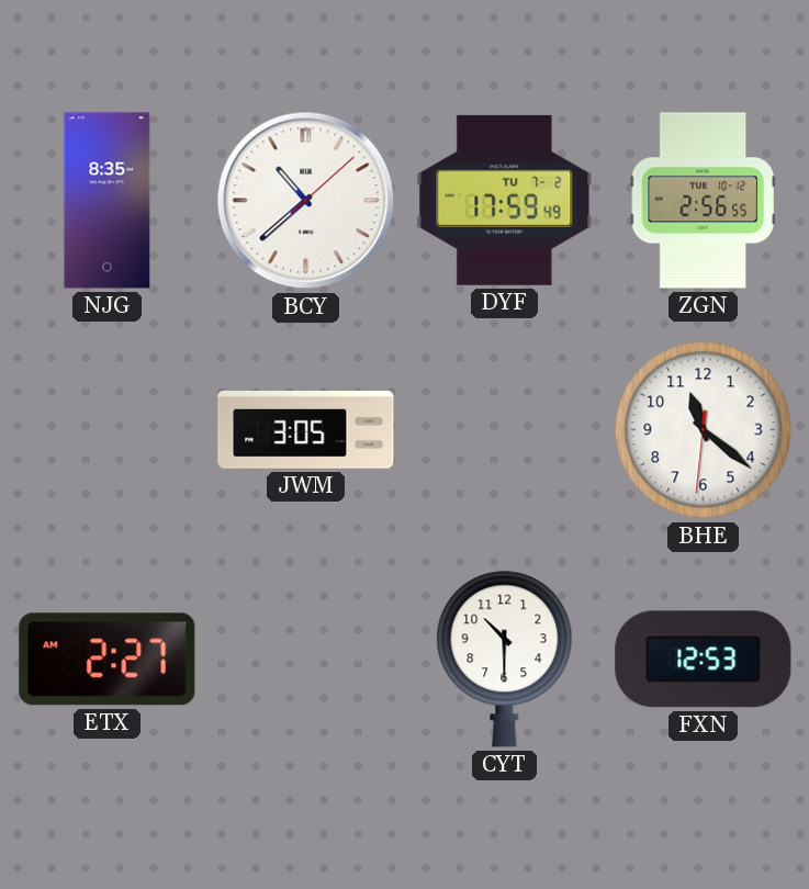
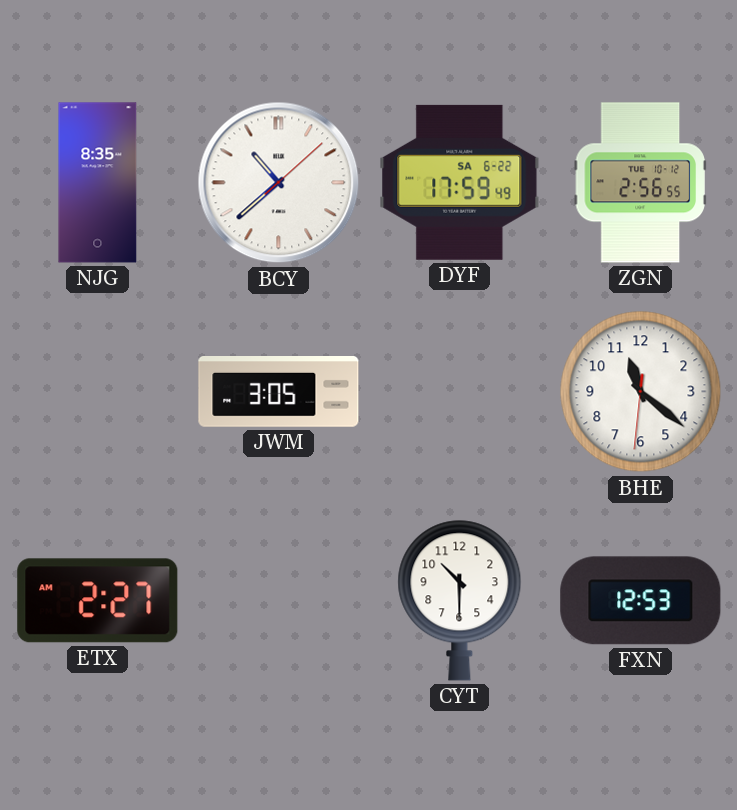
DYF date: TU 7-2 -> SA 6-22 (460, 182)
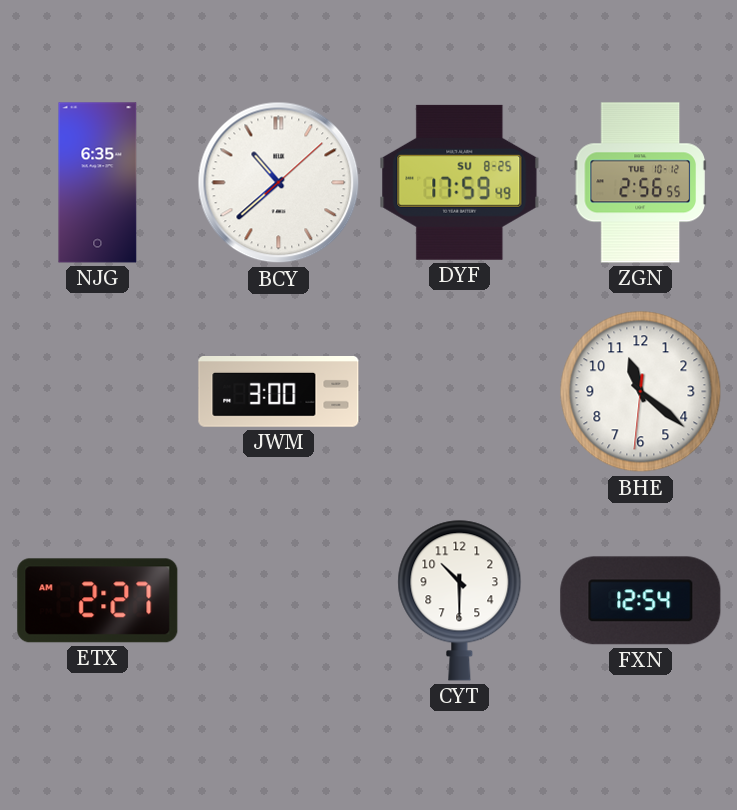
NJG: 8:35 -> 6:35 (98, 183)
DYF date: SA 6-22 -> SU 8-25 (460, 182)
JWM: 3:05 -> 3:00 (279, 392)
FXN: 12:53 -> 12:54 (641, 601)
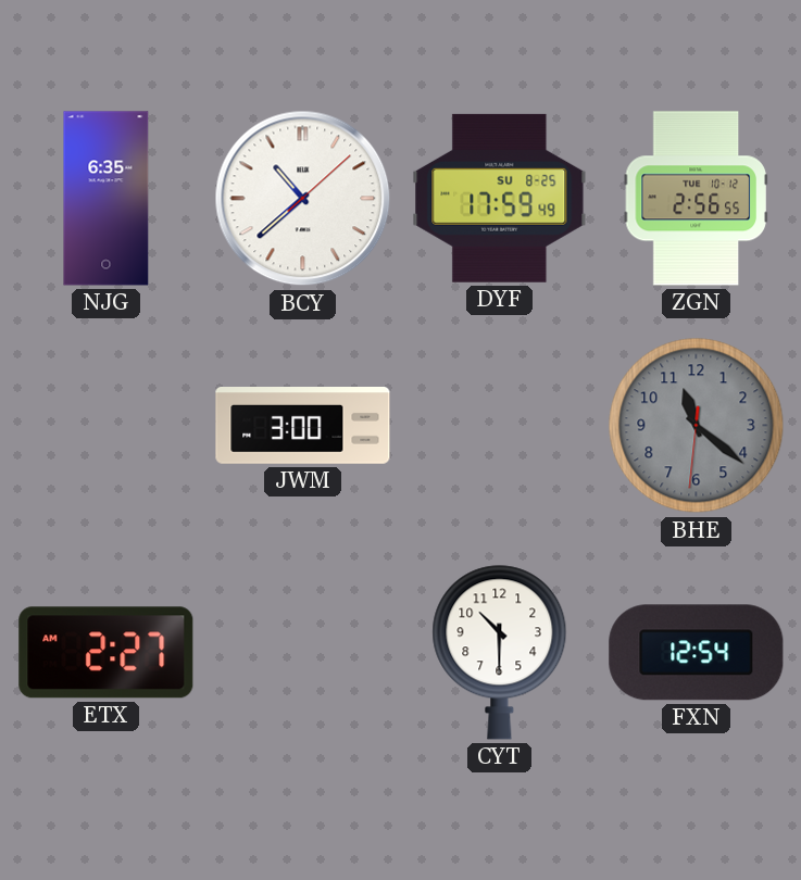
BHE dial: white -> grey (697, 426)
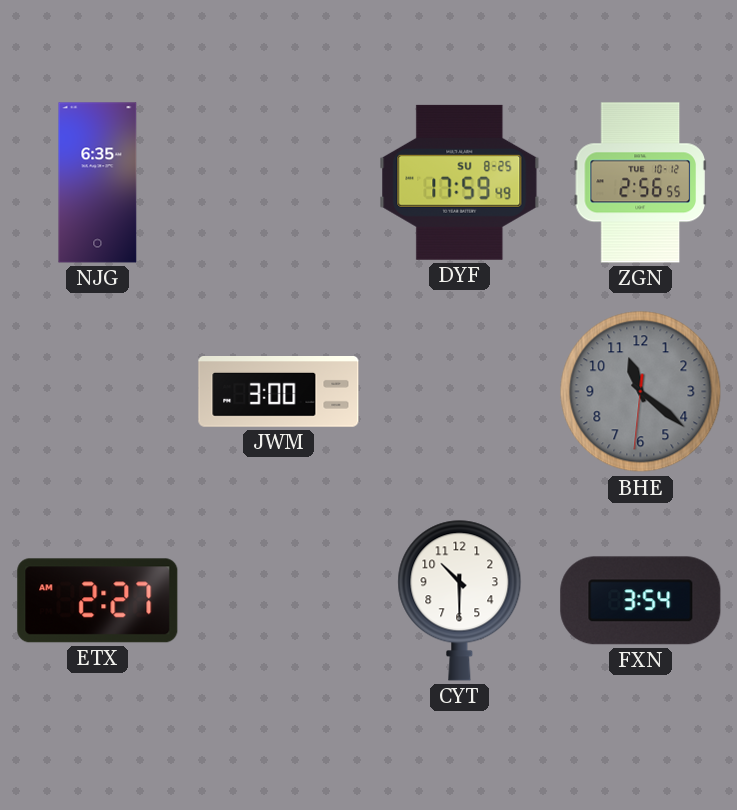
BCY: 10:38 -> none (303, 199)
FXN: 12:54 -> 3:54 (641, 601)
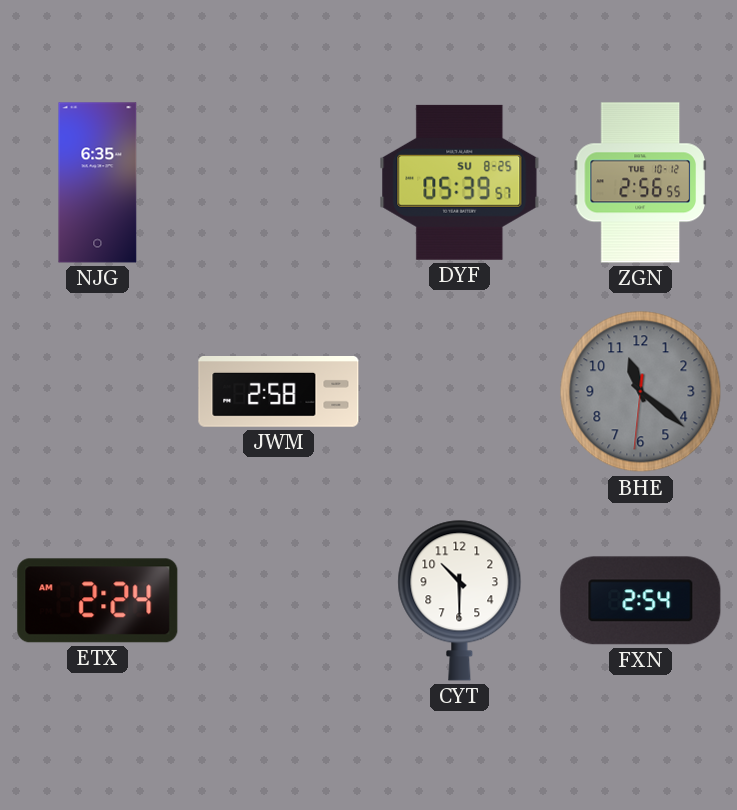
DYF: 17:59 -> 05:39 (460, 182)
JWM: 3:00 -> 2:58 (279, 392)
ETX: 2:27 -> 2:24 (98, 601)
FXN: 3:54 -> 2:54 (641, 601)
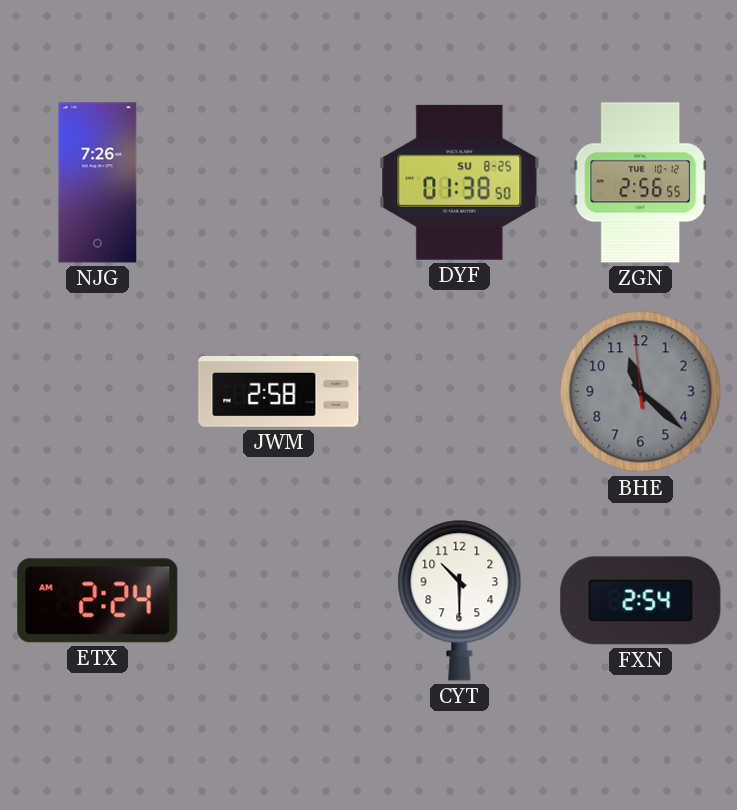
NJG: 6:35 -> 7:26 (98, 183)
DYF: 05:39 -> 01:38 (460, 182)
BHE: 11:21:31 -> 11:21:59 (641, 392)
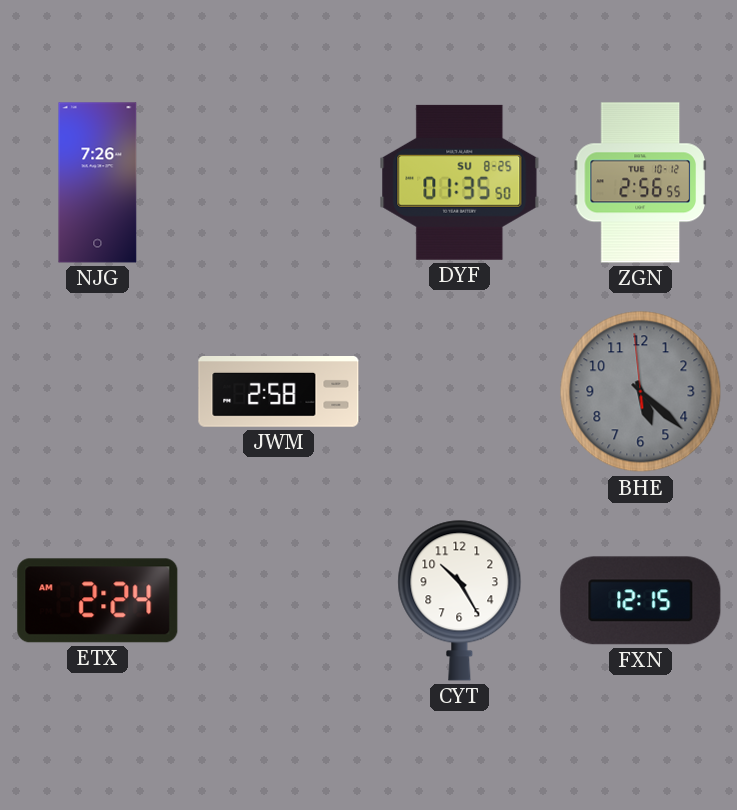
DYF: 01:38 -> 01:35 (460, 182)
BHE: 11:21 -> 5:21 (641, 392)
CYT: 10:30 -> 10:25 (460, 600)
FXN: 2:54 -> 12:15 (641, 601)
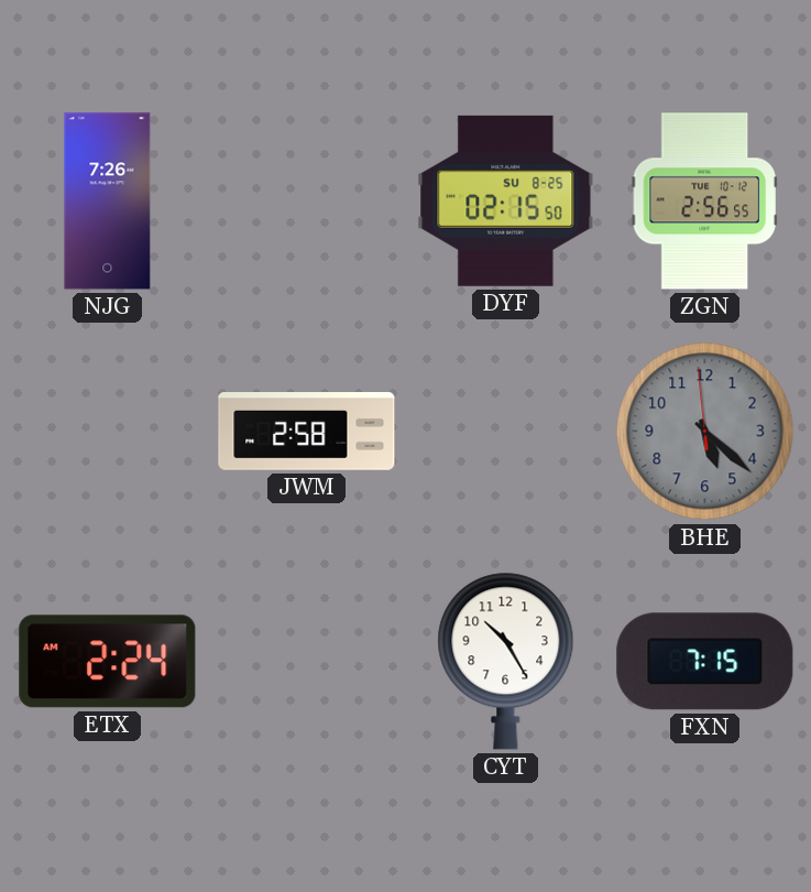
DYF: 01:35 -> 02:15 (506, 200)
FXN: 12:15 -> 7:15 (705, 662)
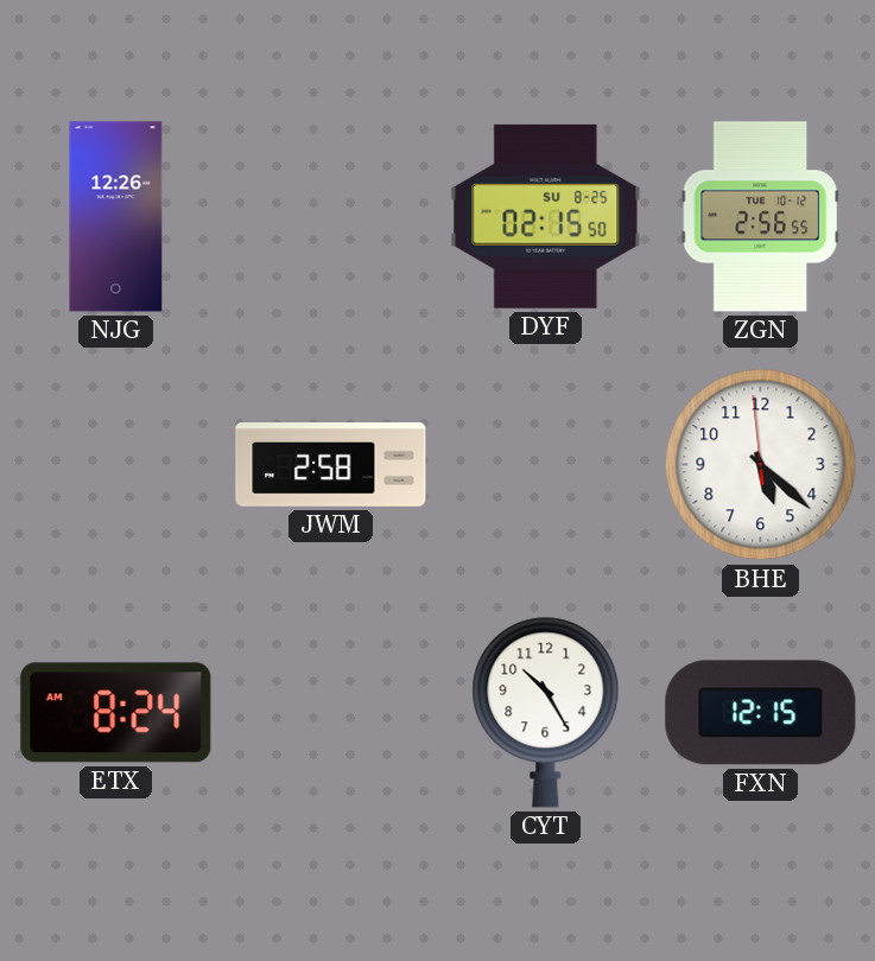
NJG: 7:26 -> 12:26 (116, 217)
BHE dial: grey -> white (761, 465)
ETX: 2:24 -> 8:24 (116, 713)
FXN: 7:15 -> 12:15 (761, 713)
